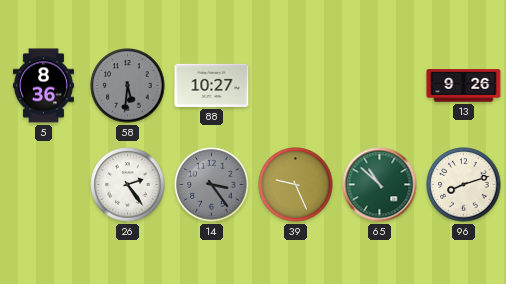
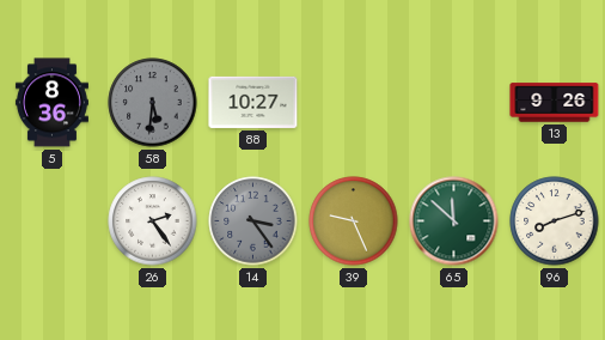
65: 10:52 -> 11:52 (454, 221)
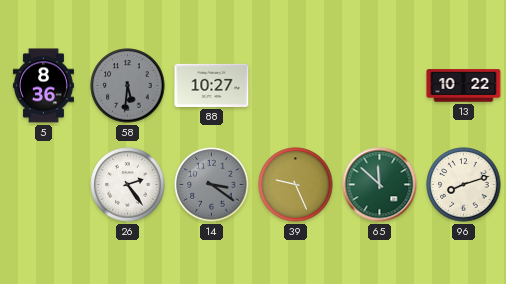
13: 9:26 -> 10:22 (464, 86)
14: 3:24 -> 3:21 (212, 185)
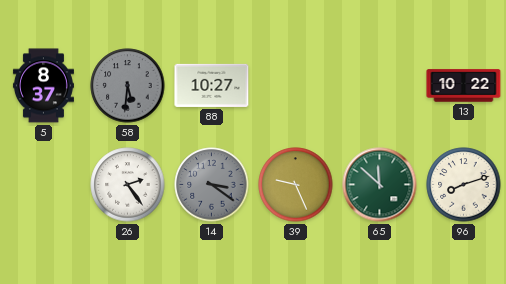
5: 8:36 -> 8:37 (43, 86)
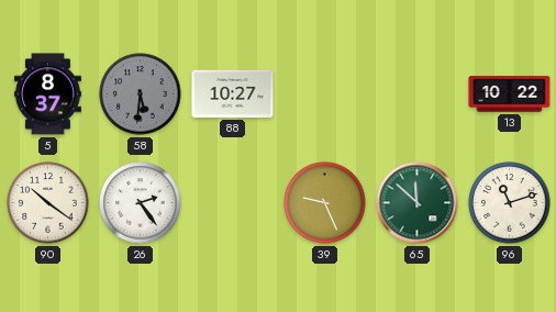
90: none -> 10:21 (48, 203)
14: 3:21 -> none (212, 185)
96: 8:12 -> 11:12 (510, 203)
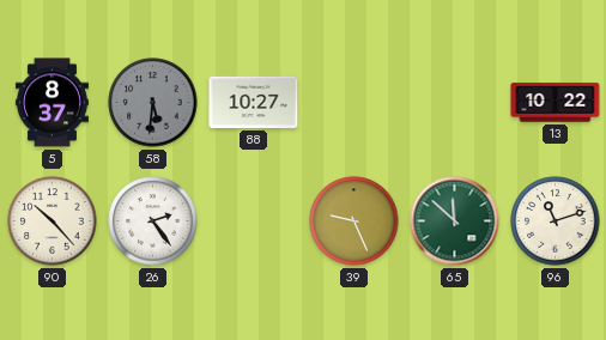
90: 10:21 -> 10:23 (53, 221)
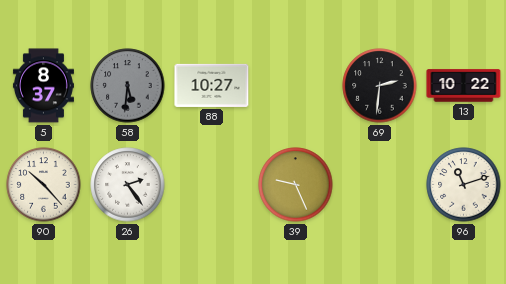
69: none -> 2:31 (380, 86)
65: 11:52 -> none (455, 221)
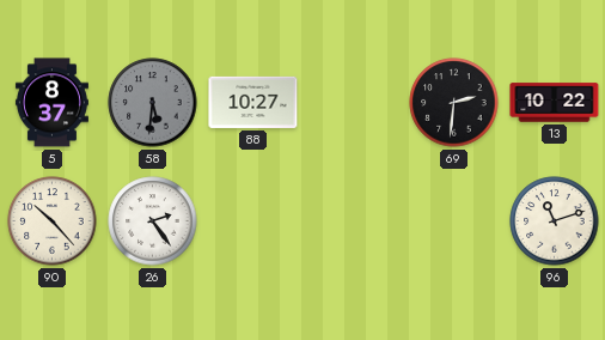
39: 9:26 -> none (296, 185)
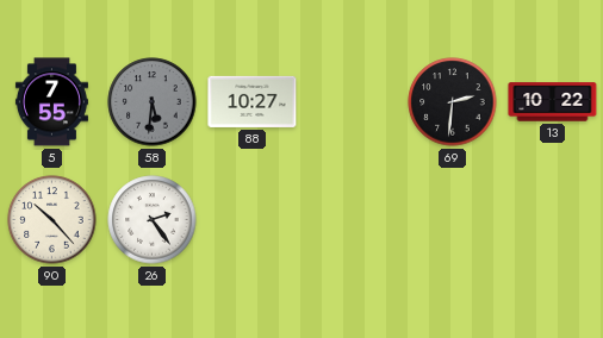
5: 8:37 -> 7:55 (51, 102)
96: 11:12 -> none (555, 221)
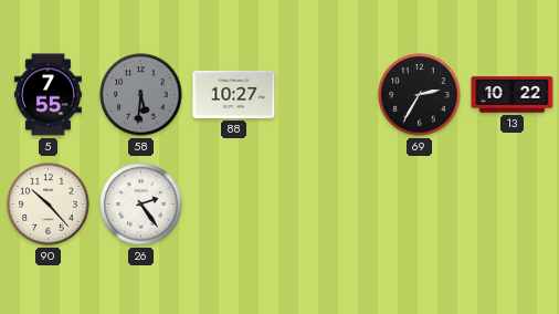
69: 2:31 -> 2:35 (420, 95)
